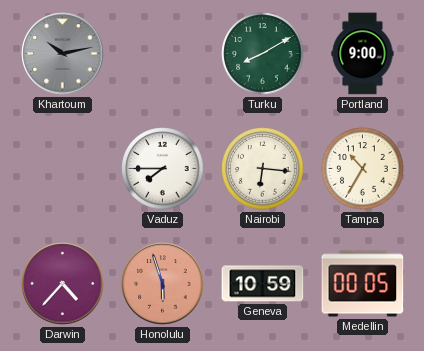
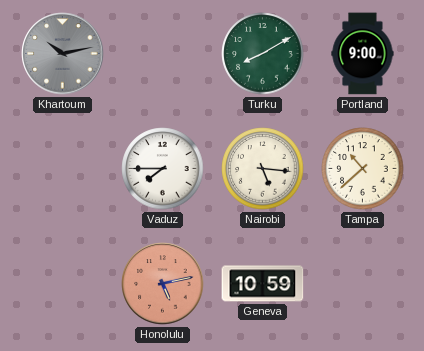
Nairobi: 6:16 -> 5:16 (263, 169)
Tampa: 10:35 -> 10:38 (363, 169)
Darwin: 4:37 -> none (63, 284)
Honolulu: 5:57 -> 5:13 (163, 284)
Medellin: 00:05 -> none (363, 284)
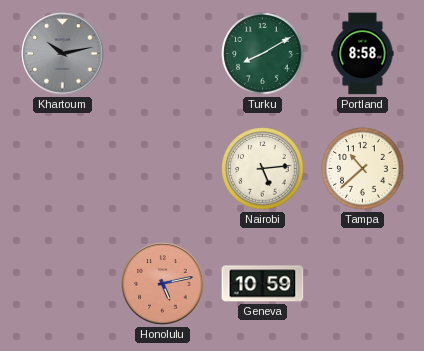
Portland: 9:00 -> 8:58 (363, 54)
Vaduz: 7:45 -> none (163, 169)
Nairobi: 5:16 -> 5:14 (263, 169)
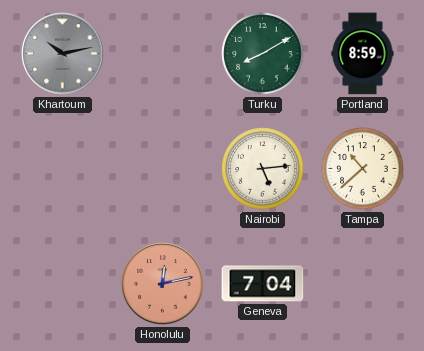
Portland: 8:58 -> 8:59 (363, 54)
Honolulu: 5:13 -> 12:13 (163, 284)
Geneva: 10:59 -> 7:04 (263, 284)
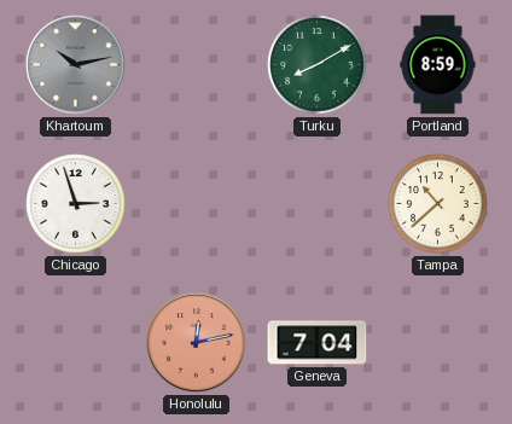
Chicago: none -> 2:57 (76, 204)
Nairobi: 5:14 -> none (263, 169)
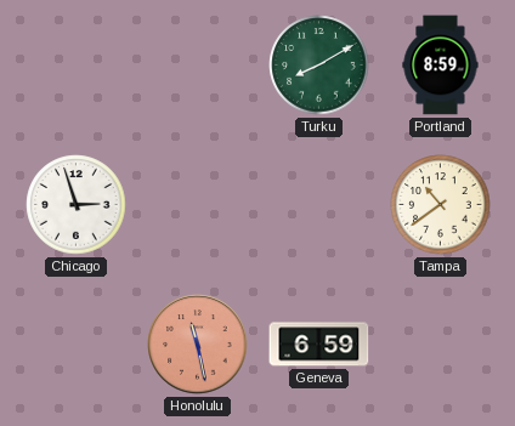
Khartoum: 10:13 -> none (76, 65)
Tampa: 10:38 -> 10:39 (441, 205)
Honolulu: 12:13 -> 11:28 (198, 345)
Geneva: 7:04 -> 6:59 (319, 345)
